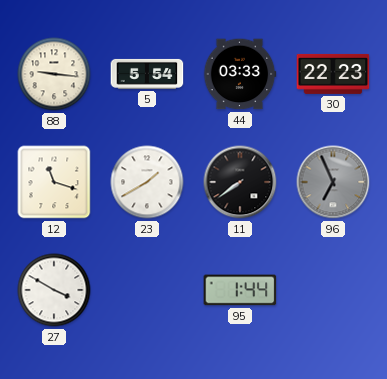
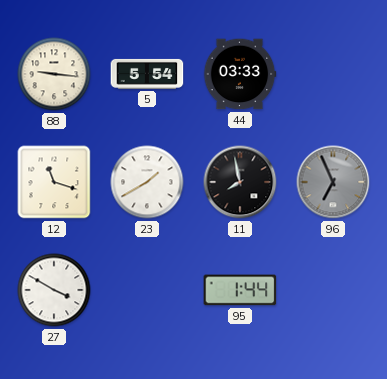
30: 22:23 -> none (333, 74)
11: 7:39 -> 7:58 (240, 182)
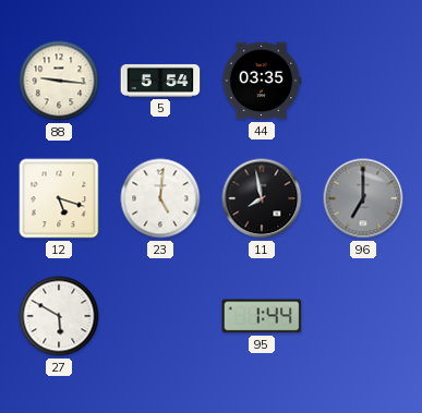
44: 03:33 -> 03:35 (262, 81)
12: 11:18 -> 5:18 (59, 198)
23: 1:40 -> 5:01 (160, 198)
96: 6:56 -> 7:00 (363, 198)
27: 3:50 -> 5:50 (59, 316)
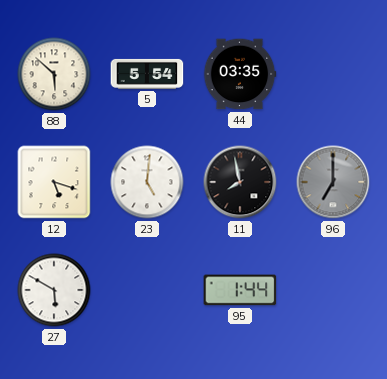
88: 9:16 -> 5:52 (54, 74)
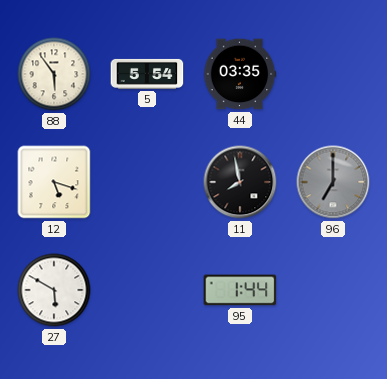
88: 5:52 -> 5:54 (54, 74)
23: 5:01 -> none (147, 182)
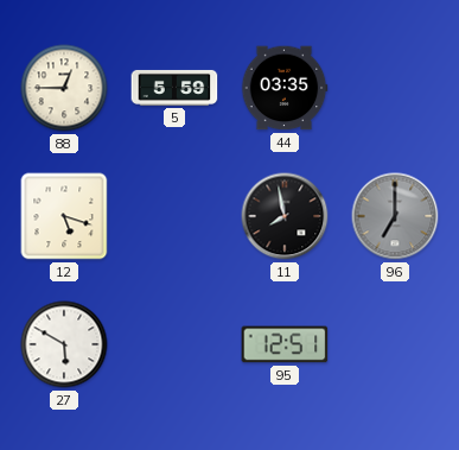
88: 5:54 -> 12:45 (64, 88)
5: 5:54 -> 5:59 (174, 88)
95: 1:44 -> 12:51 (285, 344)
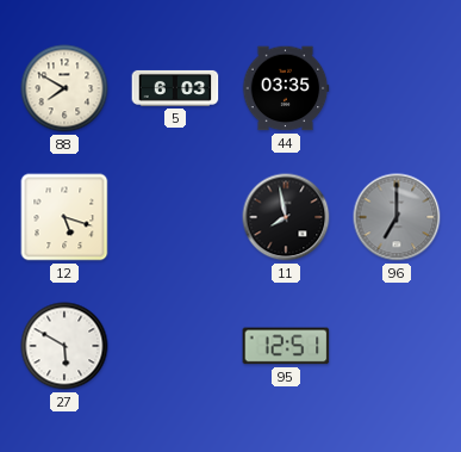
88: 12:45 -> 7:50 (64, 88)
5: 5:59 -> 6:03 (175, 88)
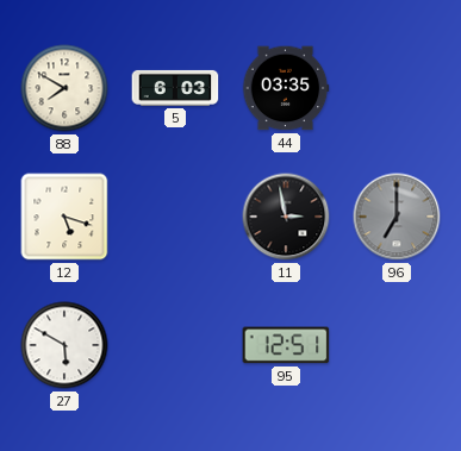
11: 7:58 -> 2:58 (286, 217)
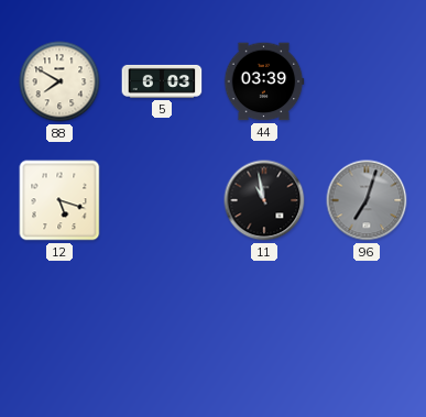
44: 03:35 -> 03:39 (264, 81)
11: 2:58 -> 10:58 (264, 200)
96: 7:00 -> 7:03 (367, 200)
27: 5:50 -> none (64, 345)
95: 12:51 -> none (286, 345)
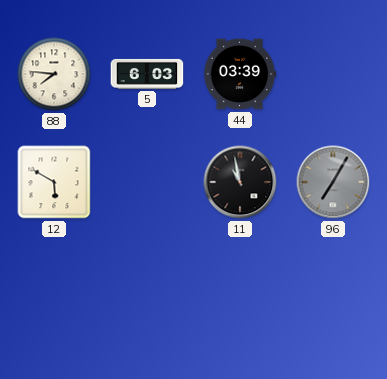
88: 7:50 -> 7:46 (54, 74)
12: 5:18 -> 5:50 (54, 182)
96: 7:03 -> 7:05 (333, 182)
